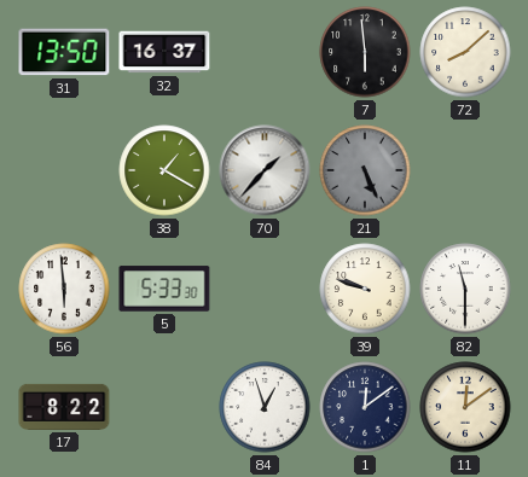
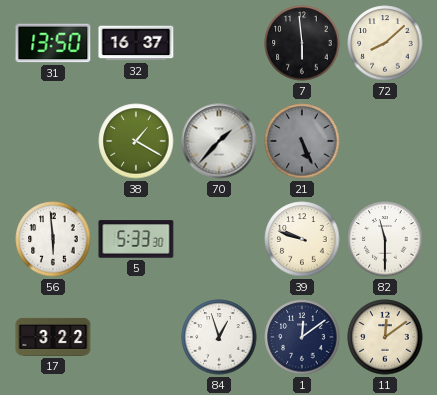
17: 8:22 -> 3:22 (53, 337)
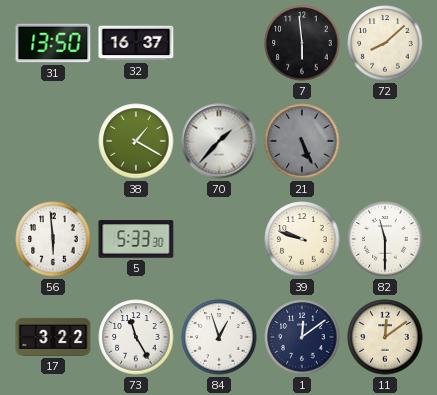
73: none -> 11:25 (136, 337)
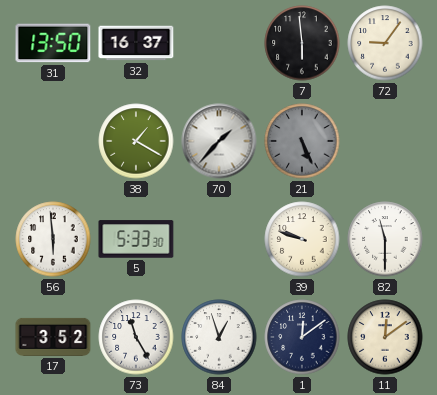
72: 8:08 -> 9:06 (385, 43)
17: 3:22 -> 3:52 (53, 337)
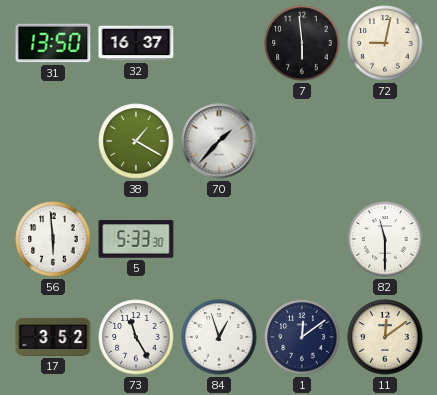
72: 9:06 -> 9:02 (385, 43)
21: 5:26 -> none (302, 141)
39: 9:48 -> none (302, 239)
